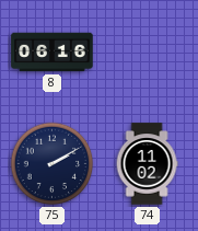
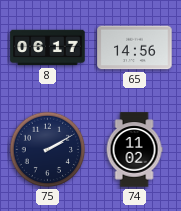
8: 06:16 -> 06:17 (48, 48)
65: none -> 14:56 (135, 48)
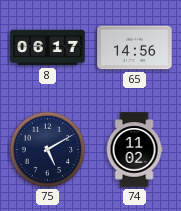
75: 2:10 -> 5:10 (48, 150)
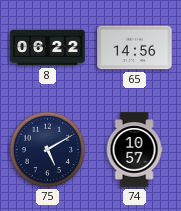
8: 06:17 -> 06:22 (48, 48)
74: 11:02 -> 10:57 (134, 150)
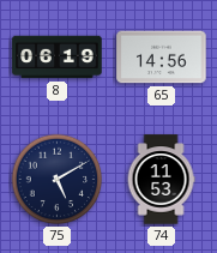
8: 06:22 -> 06:19 (58, 58)
74: 10:57 -> 11:53 (161, 180)
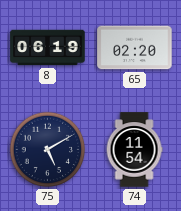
65: 14:56 -> 02:20 (135, 48)
74: 11:53 -> 11:54 (134, 150)
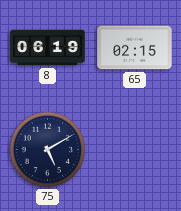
65: 02:20 -> 02:15 (135, 48)
74: 11:54 -> none (134, 150)
